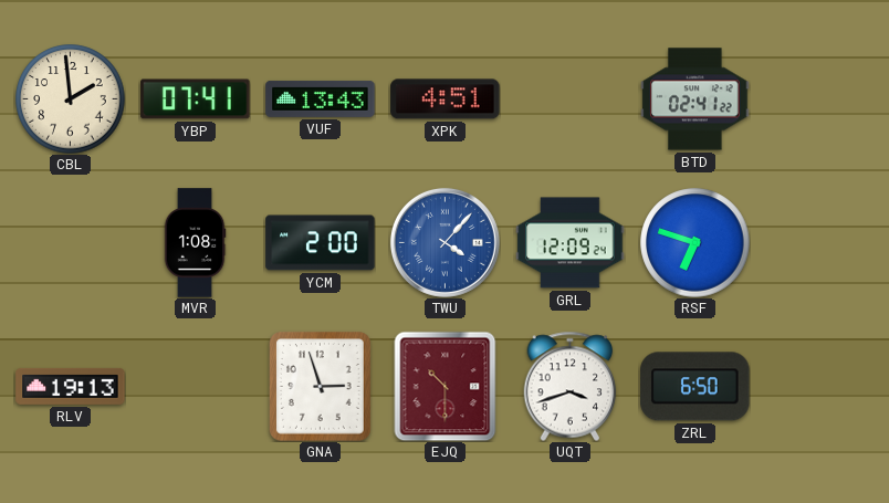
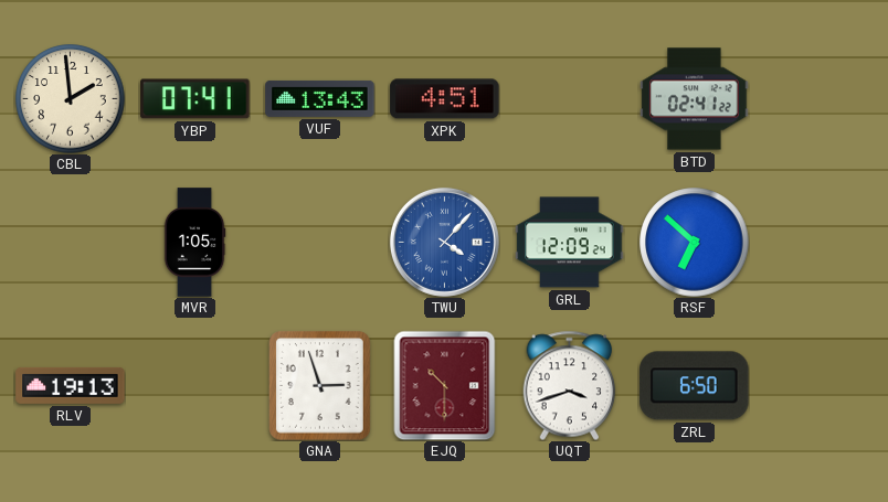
MVR: 1:08 -> 1:05 (194, 243)
YCM: 2:00 -> none (321, 243)
RSF: 6:48 -> 6:52 (695, 243)
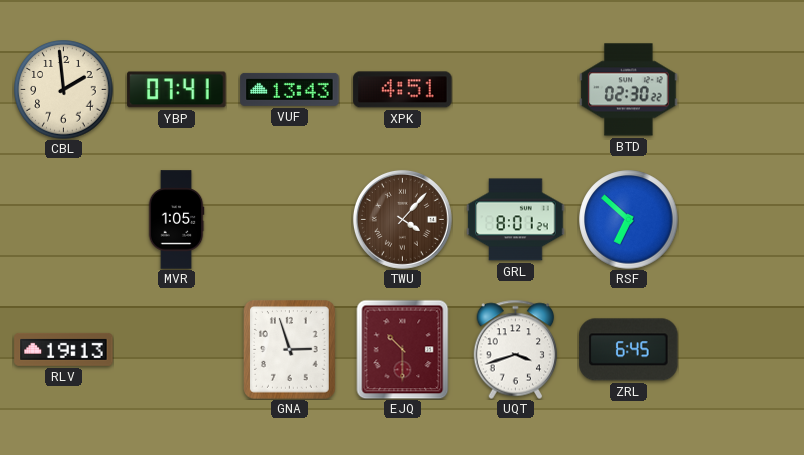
BTD: 02:41 -> 02:30 (629, 90)
TWU dial: blue -> brown (402, 219)
GRL: 12:09 -> 8:01 (516, 220)
ZRL: 6:50 -> 6:45 (629, 350)
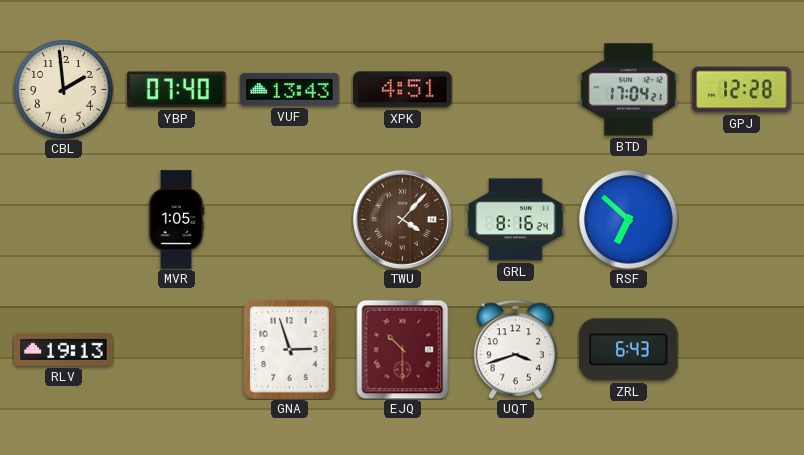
YBP: 07:41 -> 07:40 (177, 90)
BTD: 02:30 -> 17:04 (629, 90)
GPJ: none -> 12:28 (742, 90)
GRL: 8:01 -> 8:16 (516, 220)
ZRL: 6:45 -> 6:43 (629, 350)
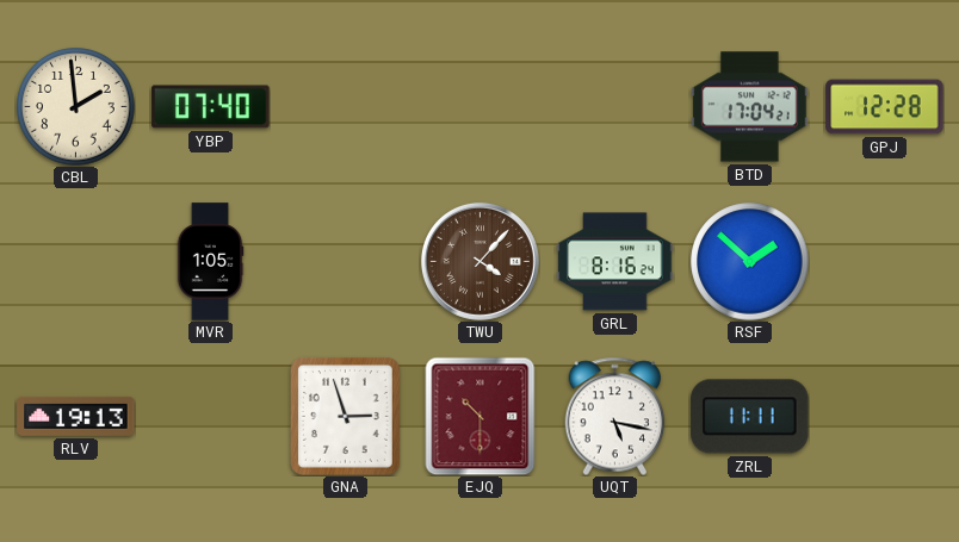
VUF: 13:43 -> none (290, 89)
XPK: 4:51 -> none (403, 90)
RSF: 6:52 -> 1:52 (750, 262)
UQT: 3:42 -> 5:17 (615, 416)
ZRL: 6:43 -> 11:11 (750, 417)
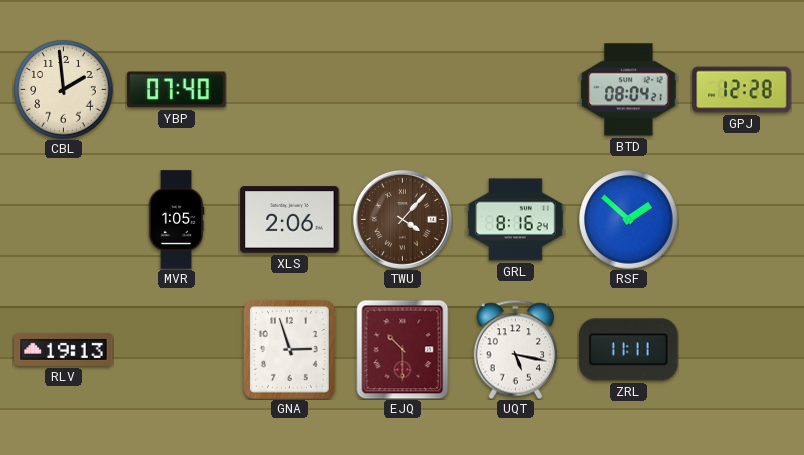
BTD: 17:04 -> 08:04 (629, 90)
XLS: none -> 2:06 (290, 220)
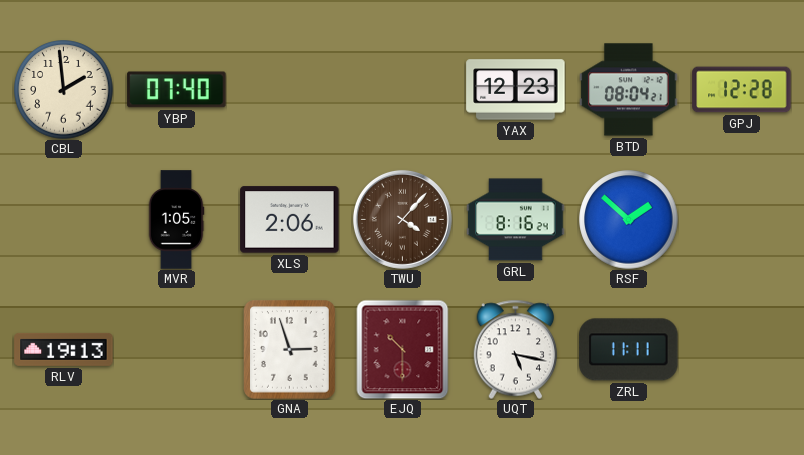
YAX: none -> 12:23 (516, 90)
